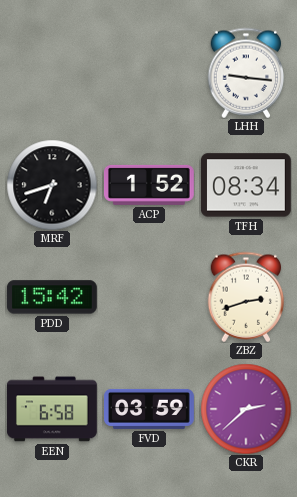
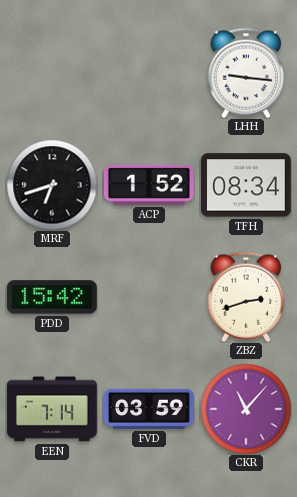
EEN: 6:58 -> 7:14 (53, 409)
CKR: 2:38 -> 11:07 (246, 409)
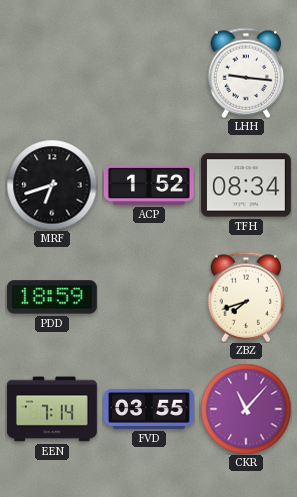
PDD: 15:42 -> 18:59 (52, 297)
ZBZ: 2:42 -> 7:42 (246, 297)
FVD: 03:59 -> 03:55 (150, 409)
